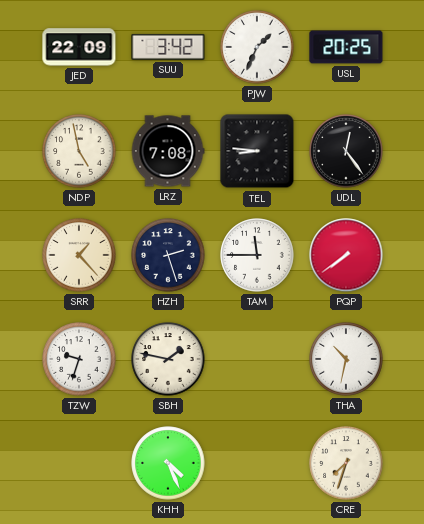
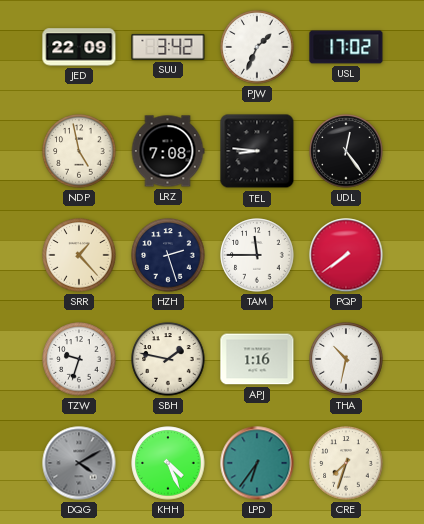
USL: 20:25 -> 17:02 (346, 47)
APJ: none -> 1:16 (257, 359)
DQG: none -> 4:10 (79, 463)
LPD: none -> 6:36 (257, 463)
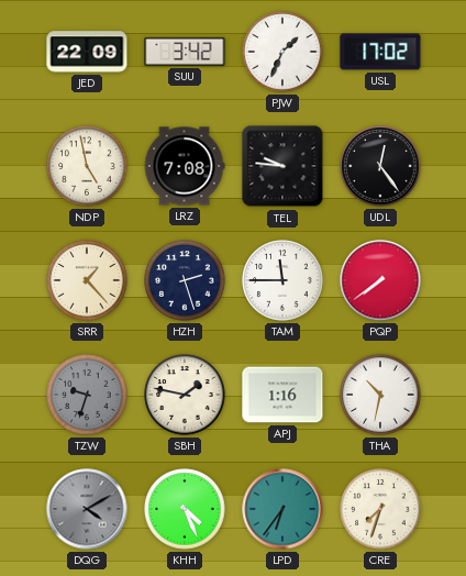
TEL: 8:46 -> 9:46 (282, 166)
TZW dial: white -> grey (87, 395)
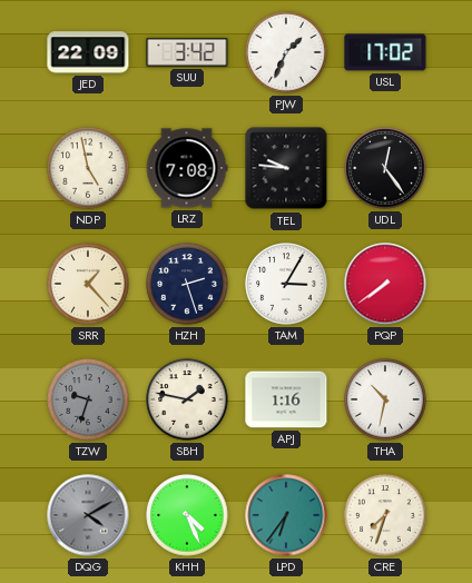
TAM: 11:45 -> 3:05 (286, 284)
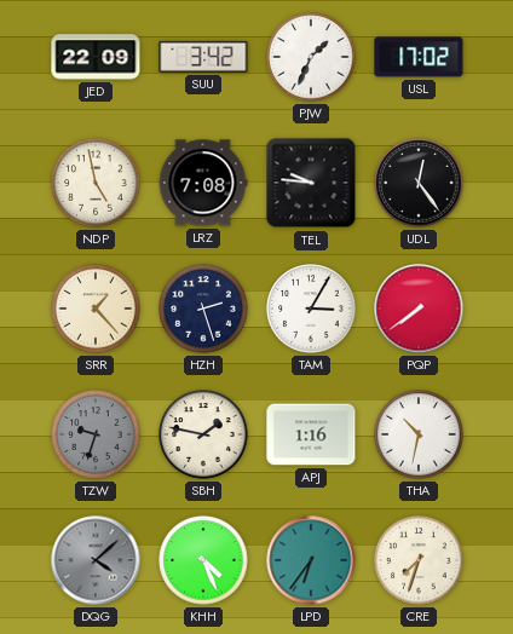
DQG: 4:10 -> 4:08 (96, 560)
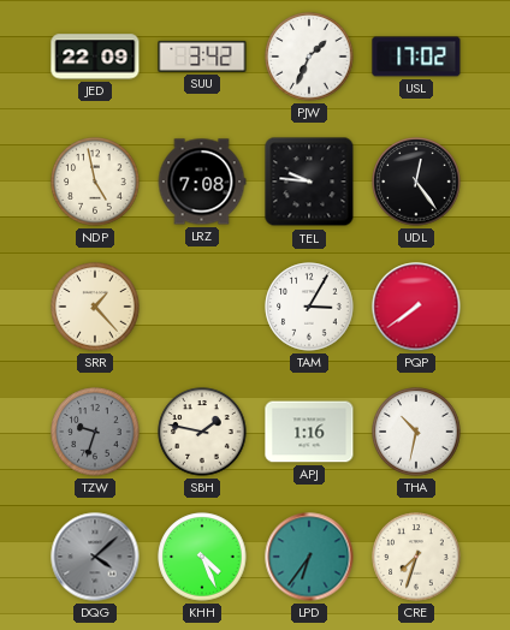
HZH: 2:27 -> none (203, 309)
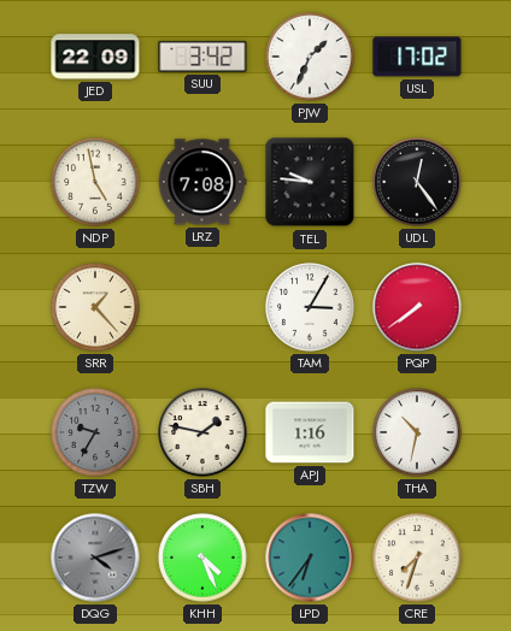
TZW: 9:33 -> 9:35 (95, 432)
DQG: 4:08 -> 4:12 (95, 558)
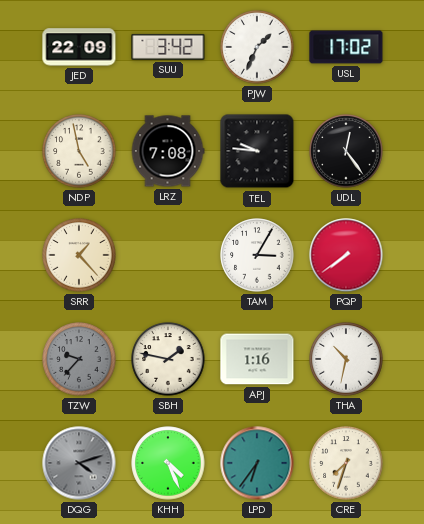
TZW: 9:35 -> 9:37 (79, 359)
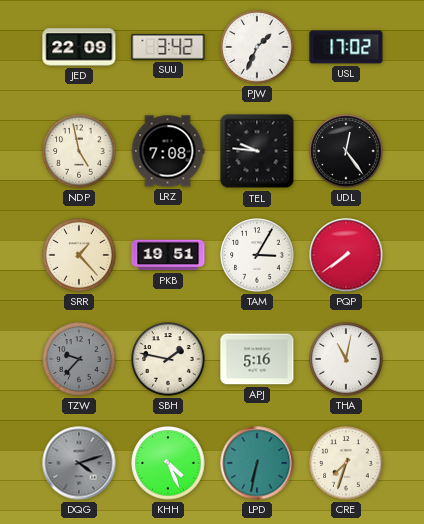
PKB: none -> 19:51 (168, 255)
APJ: 1:16 -> 5:16 (257, 359)
THA: 10:32 -> 11:02 (346, 359)
LPD: 6:36 -> 6:32 (257, 463)
